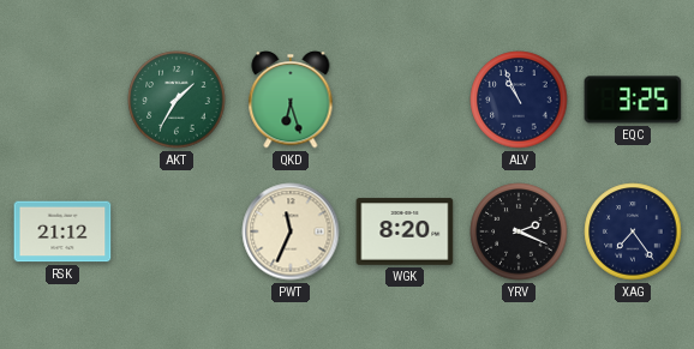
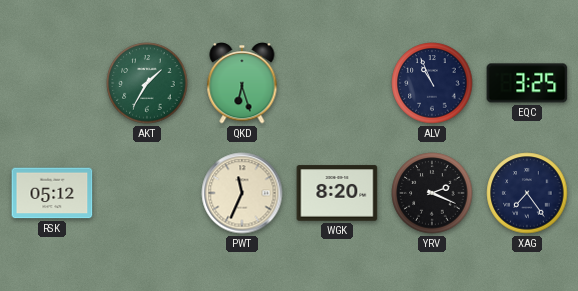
RSK: 21:12 -> 05:12 (52, 193)
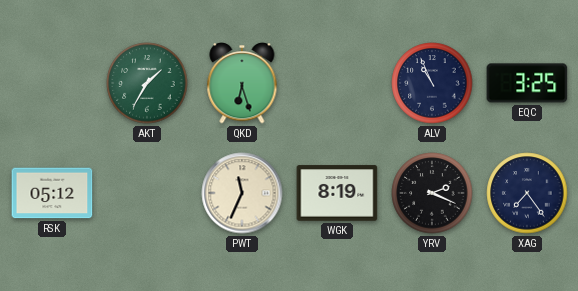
WGK: 8:20 -> 8:19 (337, 193)
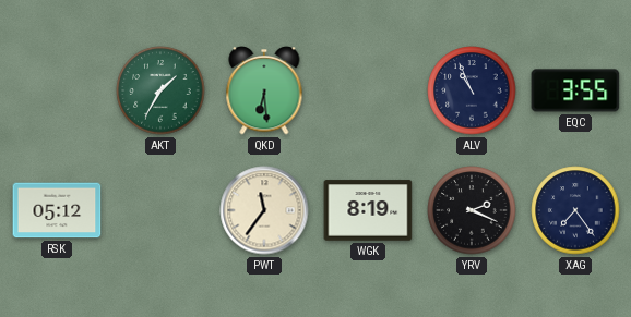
QKD: 6:27 -> 6:29 (264, 90)
EQC: 3:25 -> 3:55 (575, 90)
PWT: 11:34 -> 11:36 (264, 210)
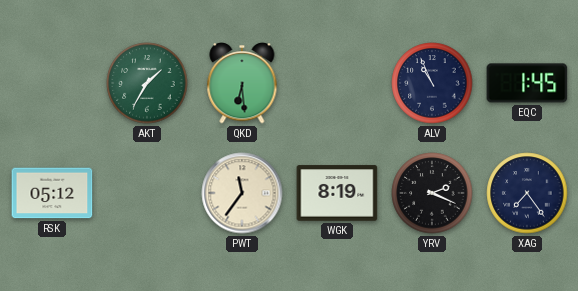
EQC: 3:55 -> 1:45 (527, 83)
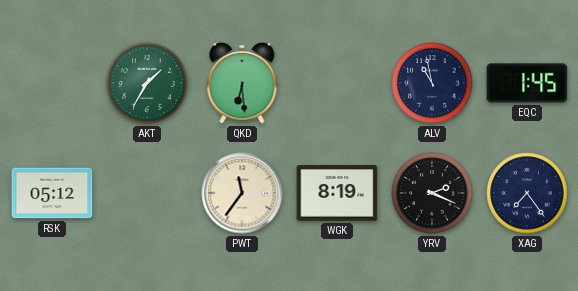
ALV: 10:56 -> 10:58 (432, 83)
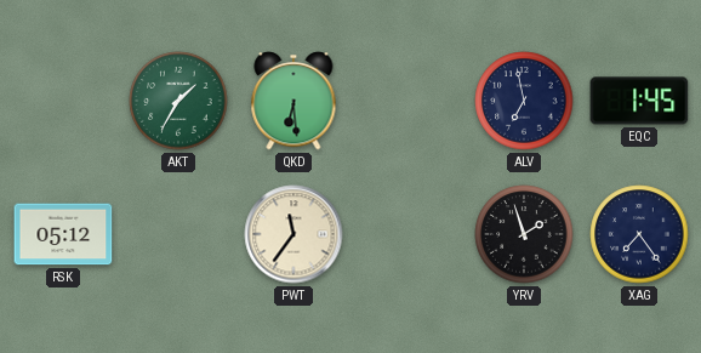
ALV: 10:58 -> 6:58 (524, 101)
WGK: 8:19 -> none (337, 193)
YRV: 2:19 -> 1:57 (524, 234)
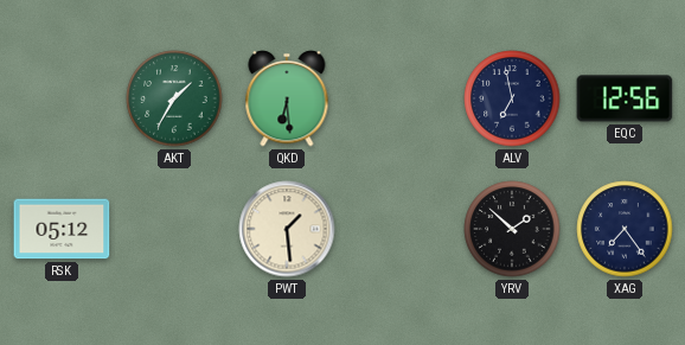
EQC: 1:45 -> 12:56 (625, 98)
PWT: 11:36 -> 1:29 (287, 229)
YRV: 1:57 -> 1:52 (512, 229)
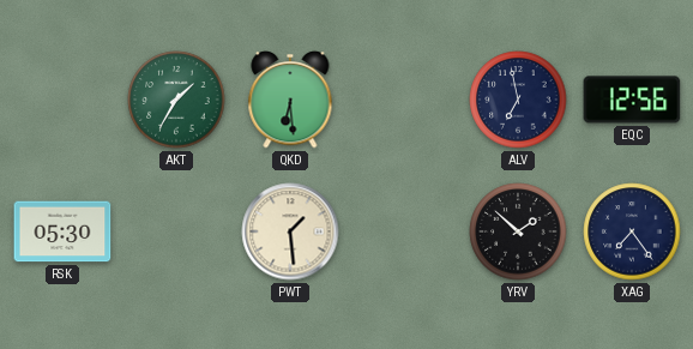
RSK: 05:12 -> 05:30 (62, 231)
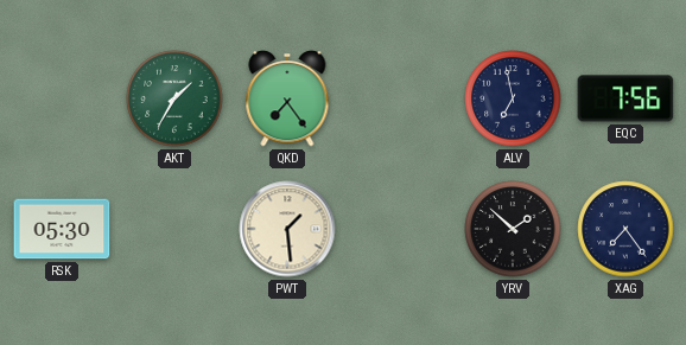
QKD: 6:29 -> 7:24 (287, 98)
EQC: 12:56 -> 7:56 (625, 98)
